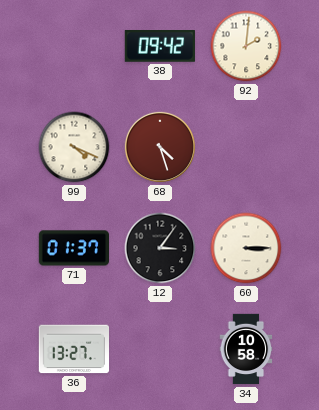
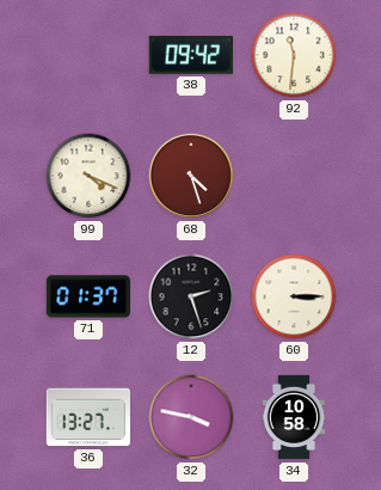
92: 2:01 -> 11:31 (294, 55)
12: 3:06 -> 2:27 (191, 296)
32: none -> 3:47 (191, 417)
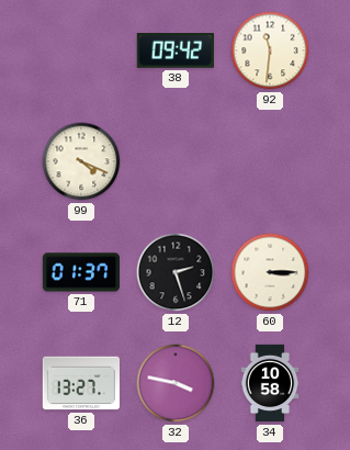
68: 4:27 -> none (191, 176)
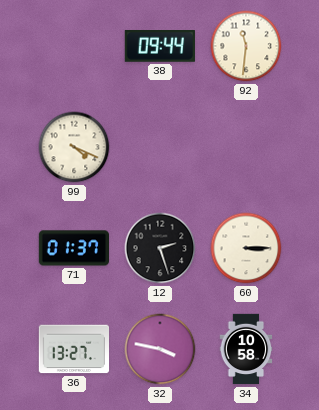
38: 09:42 -> 09:44 (160, 47)
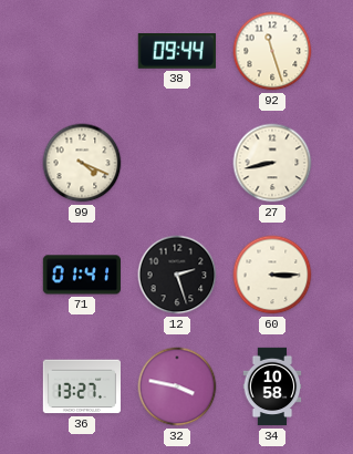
92: 11:31 -> 11:27 (272, 51)
27: none -> 8:43 (272, 163)
71: 01:37 -> 01:41 (81, 275)
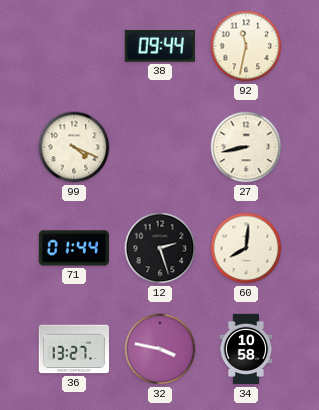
92: 11:27 -> 11:32 (246, 46)
71: 01:41 -> 01:44 (73, 248)
60: 3:15 -> 8:01 (246, 248)
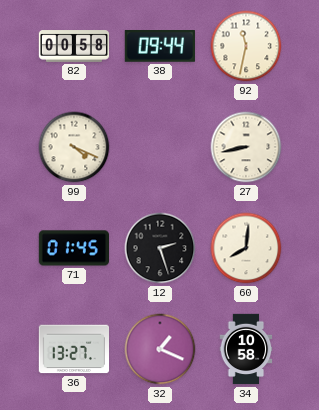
82: none -> 00:58 (74, 46)
71: 01:44 -> 01:45 (73, 248)
32: 3:47 -> 1:19 (160, 349)
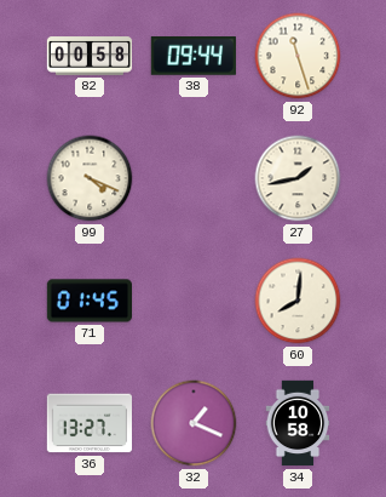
92: 11:32 -> 11:27 (298, 56)
27: 8:43 -> 1:43 (298, 178)
12: 2:27 -> none (160, 248)
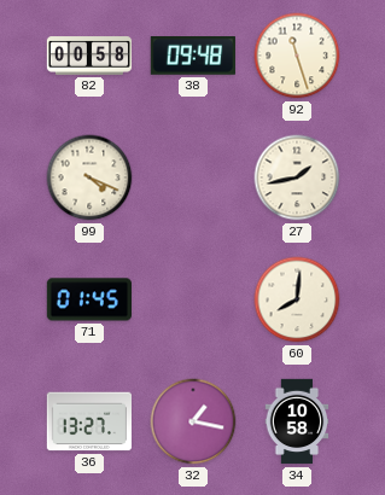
38: 09:44 -> 09:48 (193, 57)
32: 1:19 -> 1:17 (193, 421)
